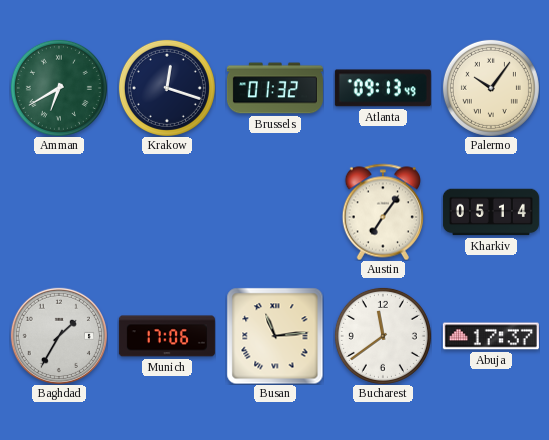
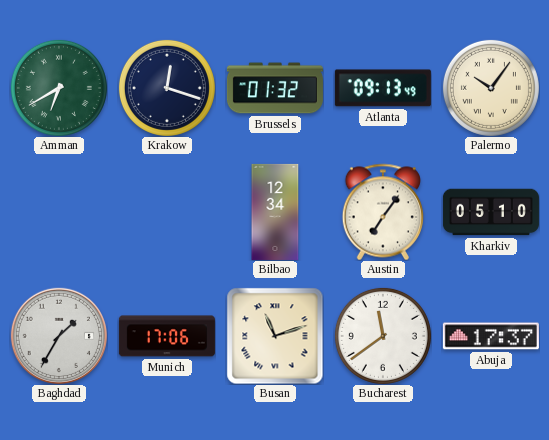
Bilbao: none -> 12:34 (275, 212)
Kharkiv: 05:14 -> 05:10 (491, 212)
Busan: 11:14 -> 11:12 (275, 336)
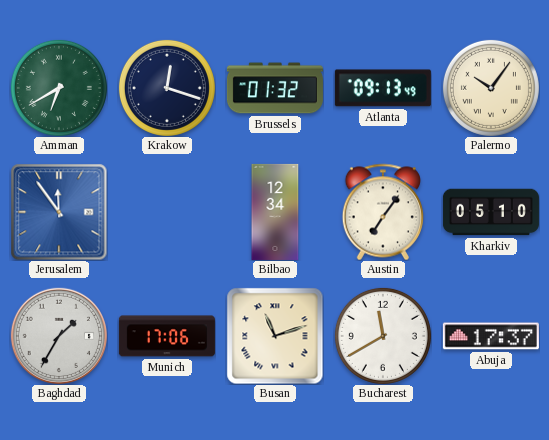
Jerusalem: none -> 11:54 (59, 212)
Bucharest: 11:39 -> 11:40 (383, 336)
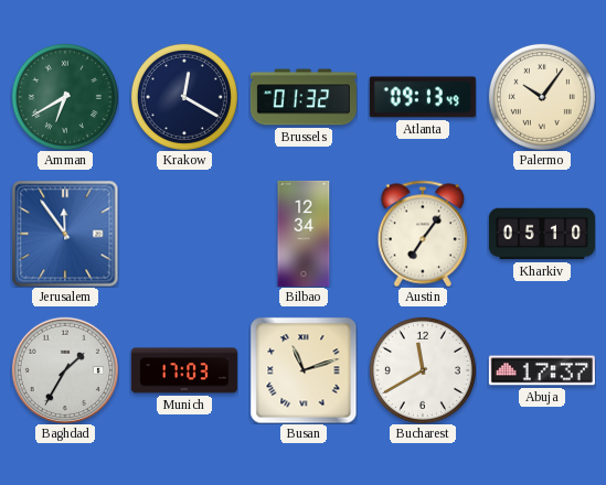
Krakow: 12:18 -> 12:20 (184, 97)
Munich: 17:06 -> 17:03 (184, 370)
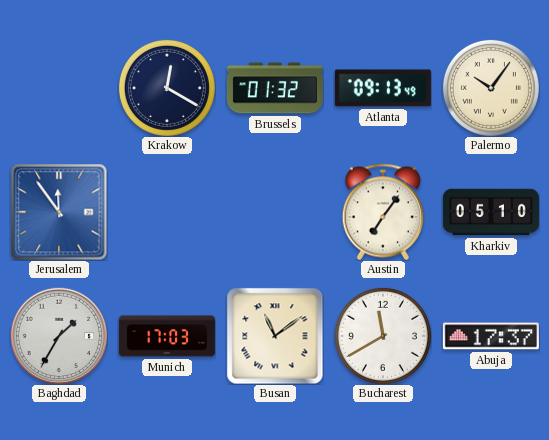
Amman: 6:40 -> none (65, 97)
Bilbao: 12:34 -> none (304, 234)
Busan: 11:12 -> 11:09 (275, 336)
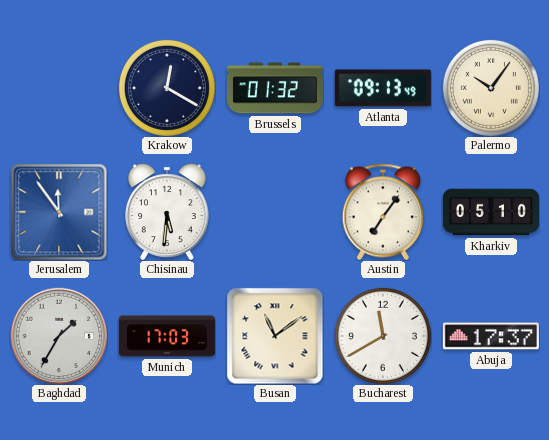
Chisinau: none -> 5:31 (167, 212)
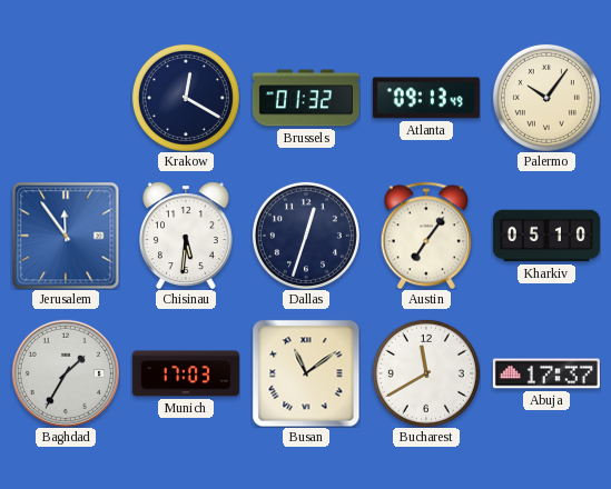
Dallas: none -> 12:33 (306, 236)
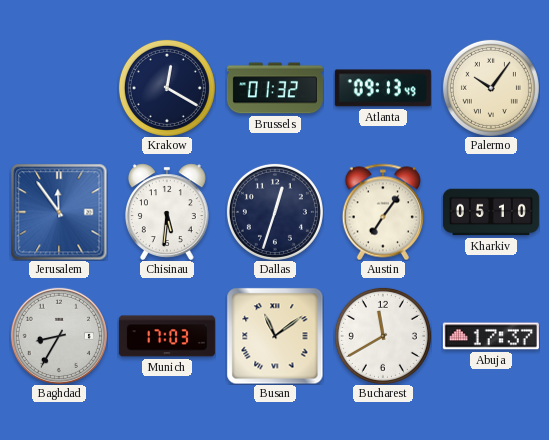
Baghdad: 1:35 -> 8:35 (59, 336)
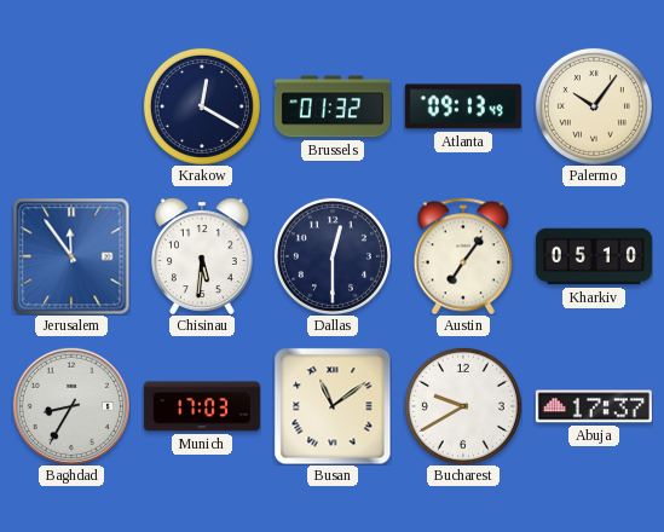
Dallas: 12:33 -> 12:30 (333, 256)
Bucharest: 11:40 -> 9:40 (463, 406)
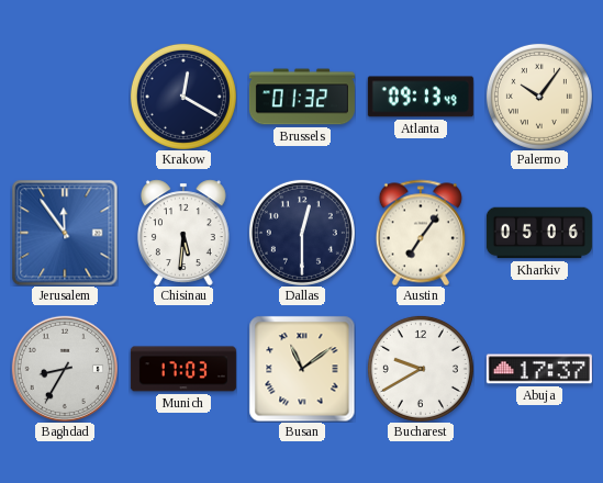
Kharkiv: 05:10 -> 05:06 (539, 233)
